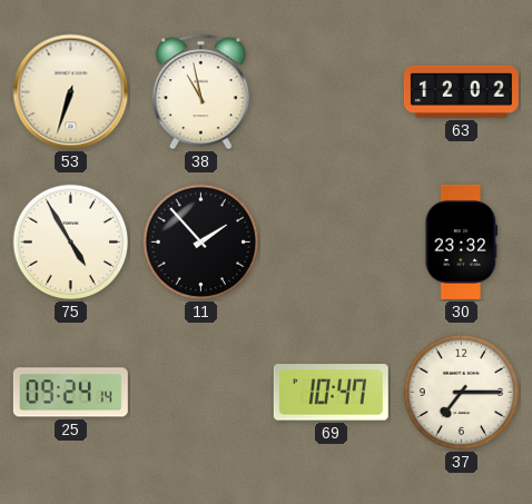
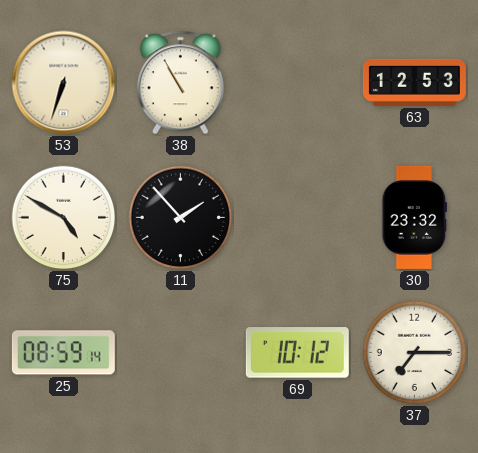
38: 10:58 -> 10:55 (180, 83)
63: 12:02 -> 12:53 (414, 82)
75: 4:55 -> 4:50 (64, 218)
25: 09:24 -> 08:59 (63, 353)
69: 10:47 -> 10:12 (297, 353)
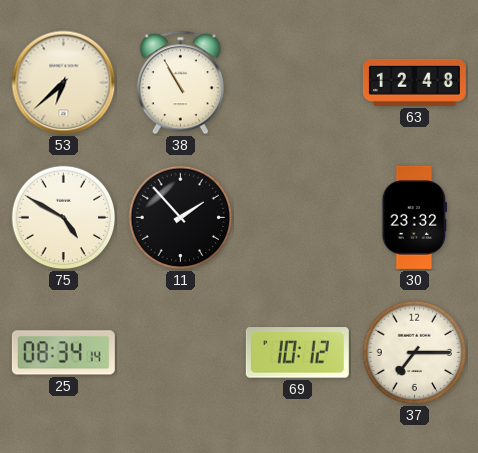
53: 6:33 -> 6:38 (64, 83)
63: 12:53 -> 12:48 (414, 82)
25: 08:59 -> 08:34 (63, 353)
